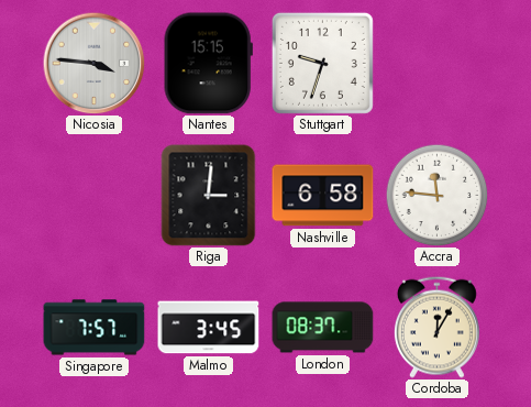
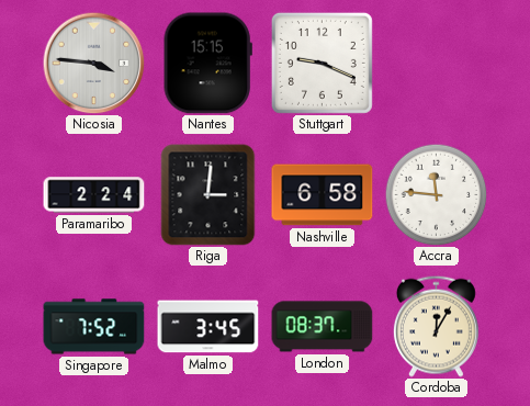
Stuttgart: 9:33 -> 9:19 (322, 63)
Paramaribo: none -> 2:24 (94, 195)
Singapore: 7:57 -> 7:52 (94, 327)
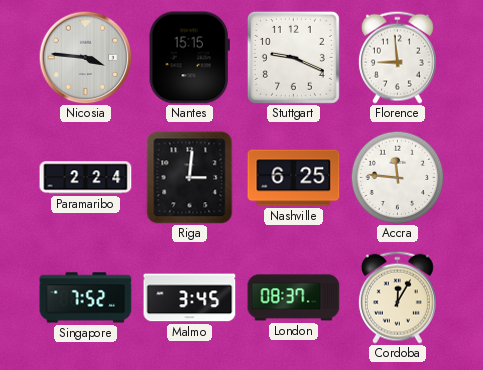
Florence: none -> 8:59 (397, 57)
Nashville: 6:58 -> 6:25 (294, 178)
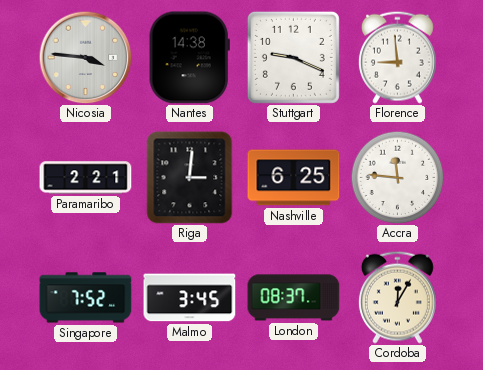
Nantes: 15:15 -> 14:38 (189, 58)
Paramaribo: 2:24 -> 2:21 (86, 178)
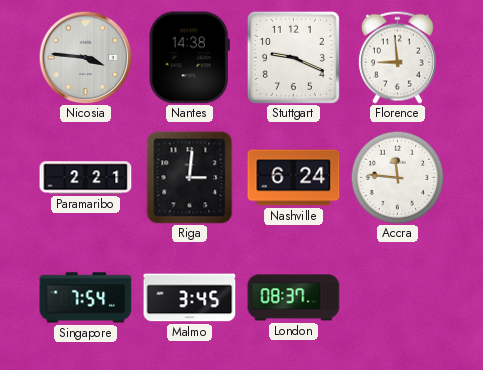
Nashville: 6:25 -> 6:24 (294, 178)
Singapore: 7:52 -> 7:54 (86, 298)
Cordoba: 12:05 -> none (397, 297)
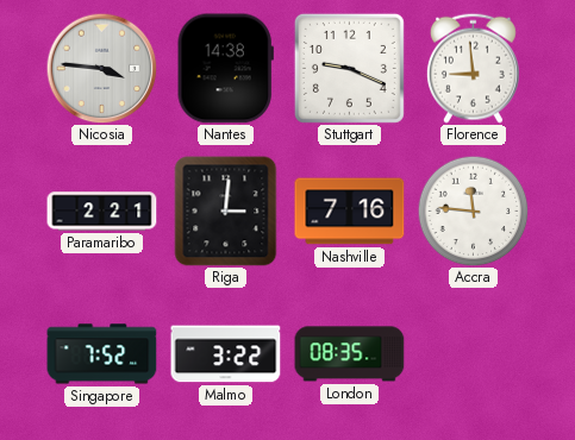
Nashville: 6:24 -> 7:16 (350, 212)
Singapore: 7:54 -> 7:52 (102, 354)
Malmo: 3:45 -> 3:22 (226, 354)
London: 08:37 -> 08:35 (350, 354)
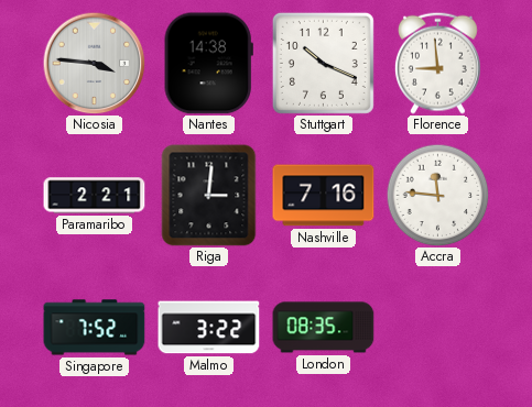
Stuttgart: 9:19 -> 10:19 (323, 63)
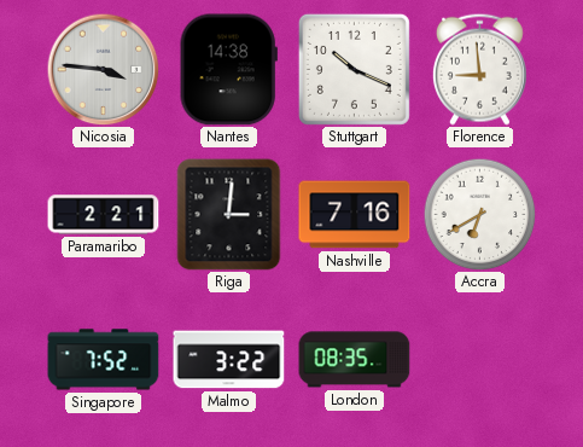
Accra: 11:46 -> 6:40 (479, 214)
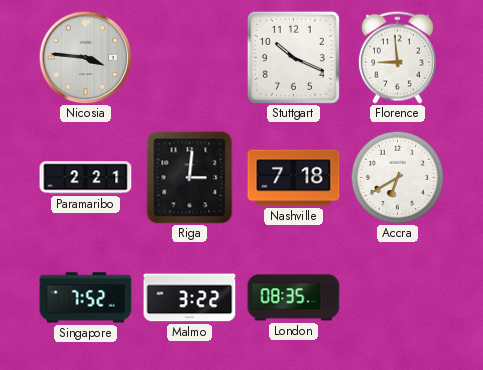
Nantes: 14:38 -> none (228, 70)
Nashville: 7:16 -> 7:18 (294, 178)
